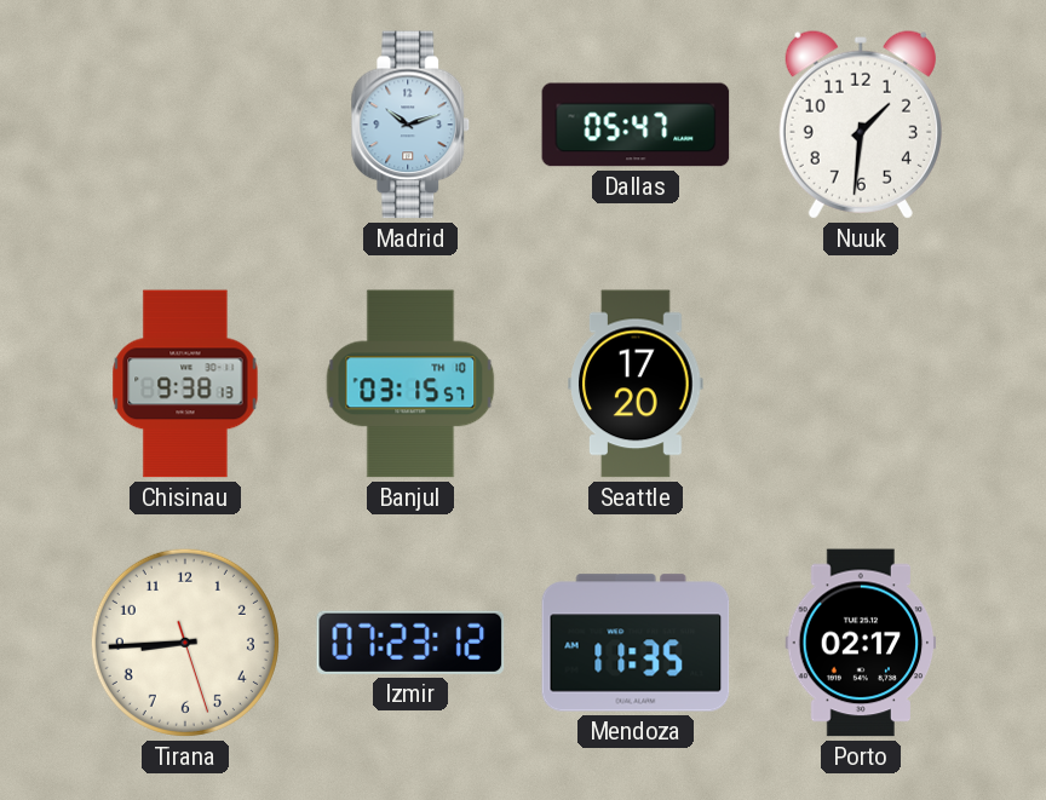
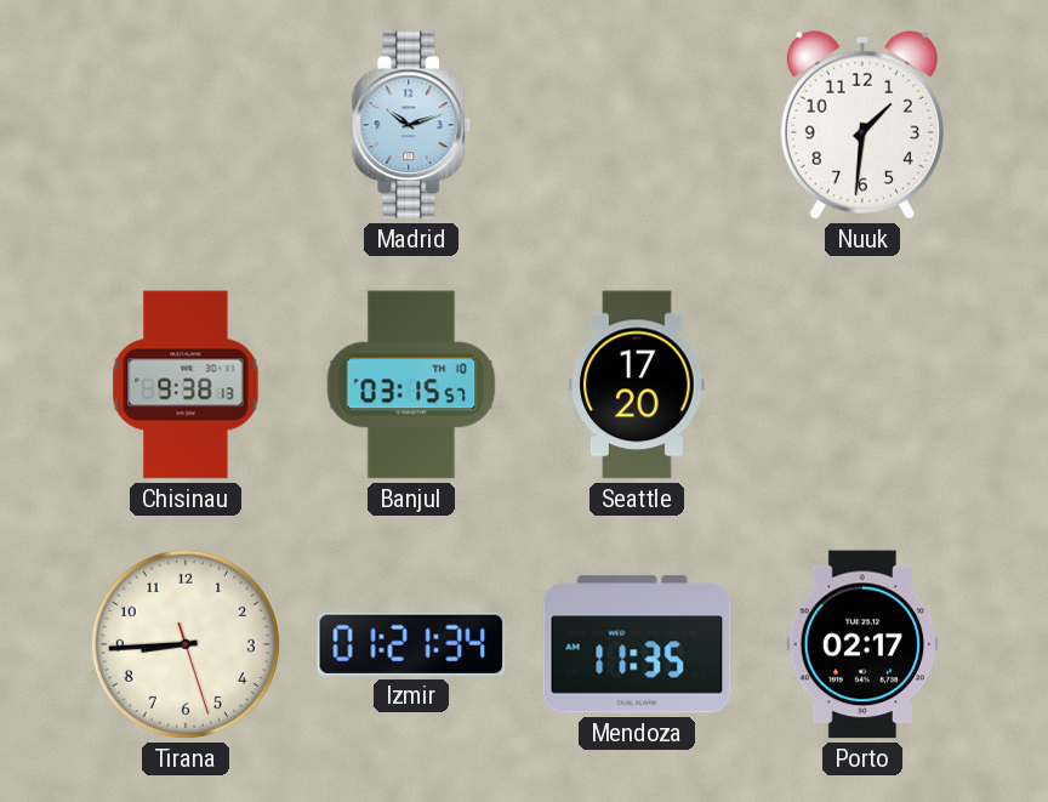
Dallas: 05:47 -> none (636, 125)
Izmir: 07:23 -> 01:21 (411, 644)
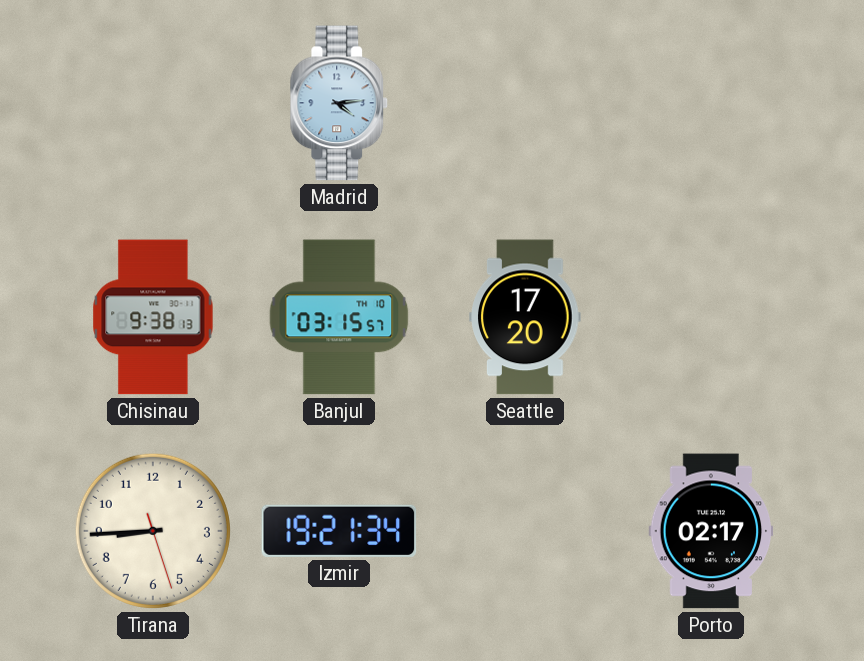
Madrid: 10:12 -> 4:14 (339, 103)
Nuuk: 1:31 -> none (862, 125)
Izmir: 01:21 -> 19:21 (339, 531)
Mendoza: 11:35 -> none (637, 644)
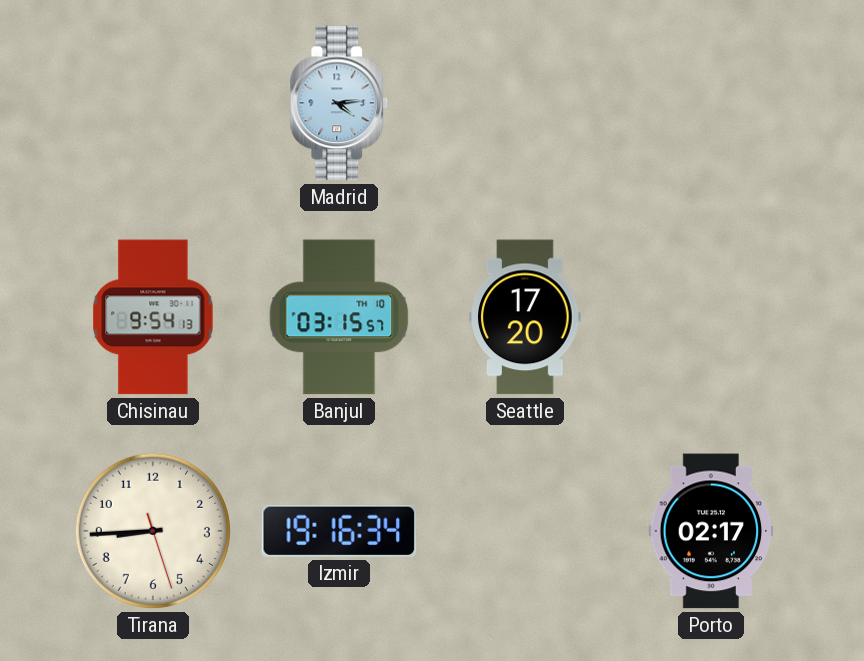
Chisinau: 9:38 -> 9:54 (153, 317)
Izmir: 19:21 -> 19:16 (339, 531)
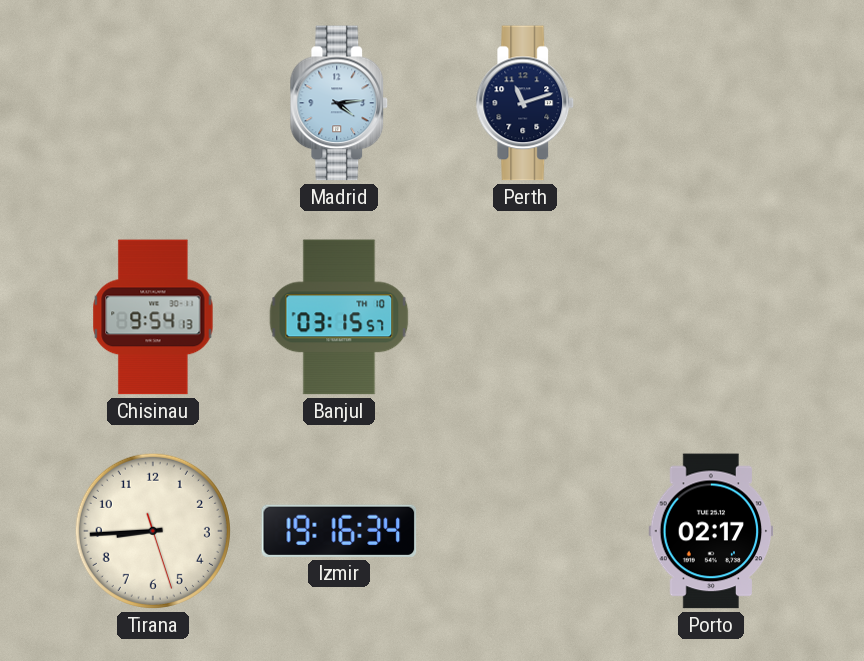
Perth: none -> 11:12 (525, 103)
Seattle: 17:20 -> none (525, 317)
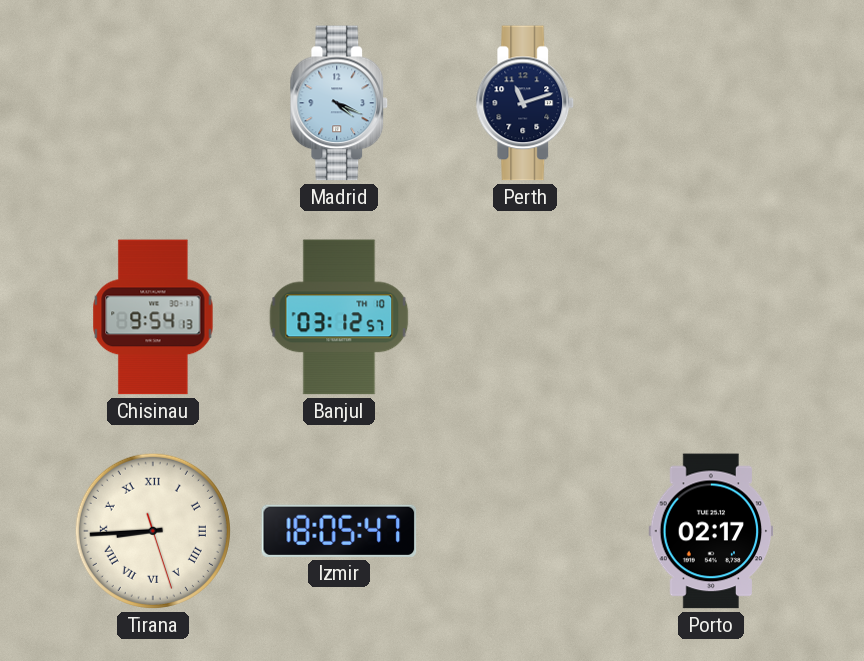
Madrid: 4:14 -> 4:19 (339, 103)
Banjul: 03:15 -> 03:12 (339, 317)
Tirana numerals: Arabic -> Roman (153, 531)
Izmir: 19:16 -> 18:05 (339, 531)
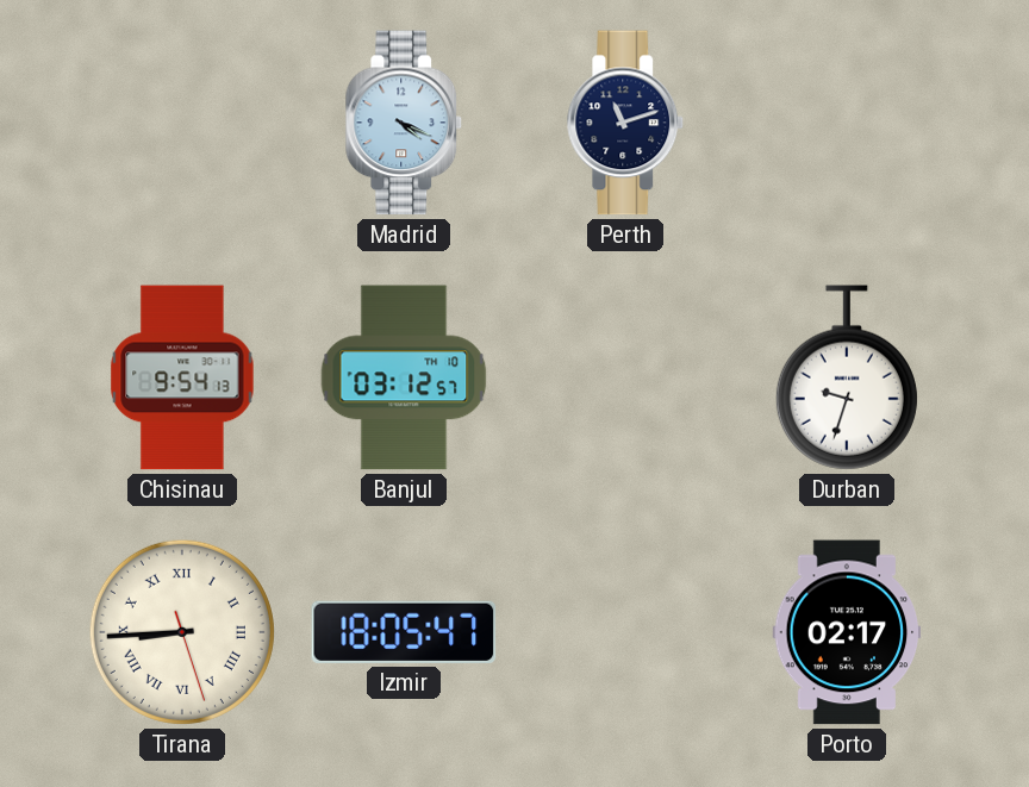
Durban: none -> 9:33 (847, 377)
